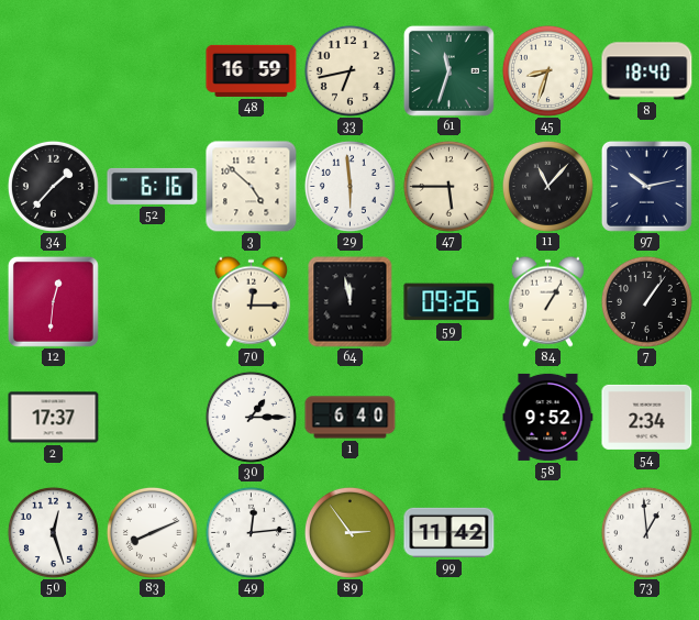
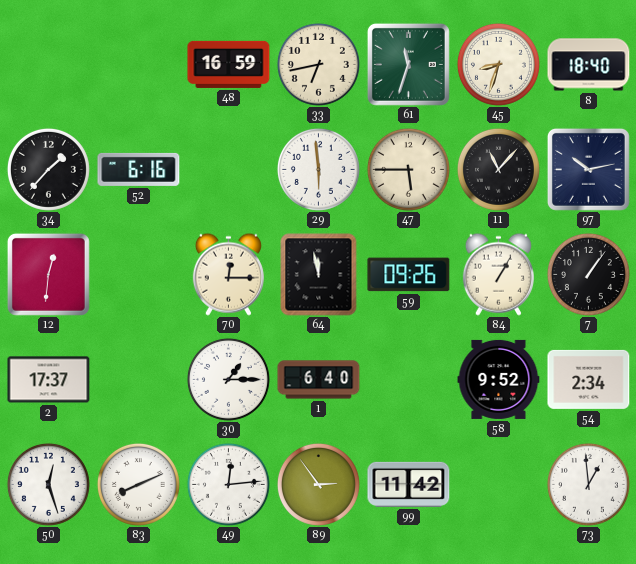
3: 4:52 -> none (252, 187)
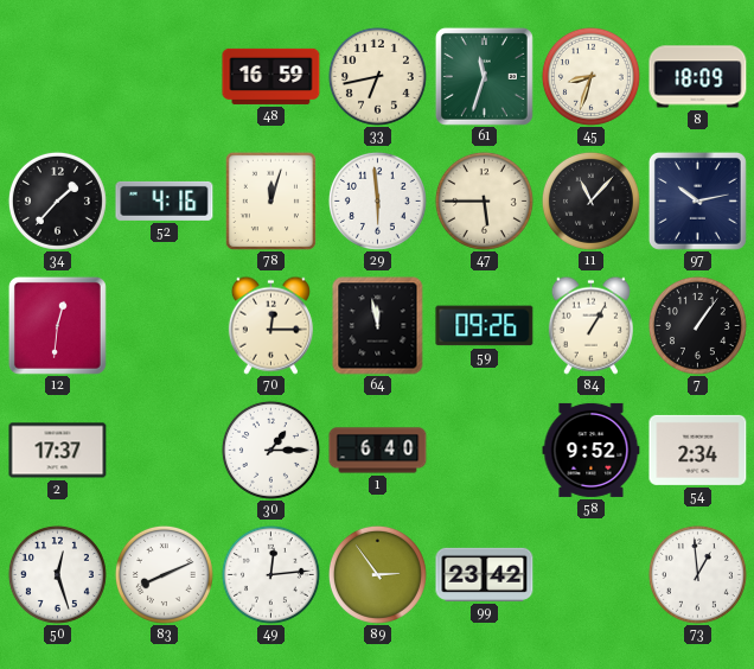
8: 18:40 -> 18:09 (698, 77)
52: 6:16 -> 4:16 (165, 200)
78: none -> 12:03 (270, 200)
99: 11:42 -> 23:42 (485, 574)
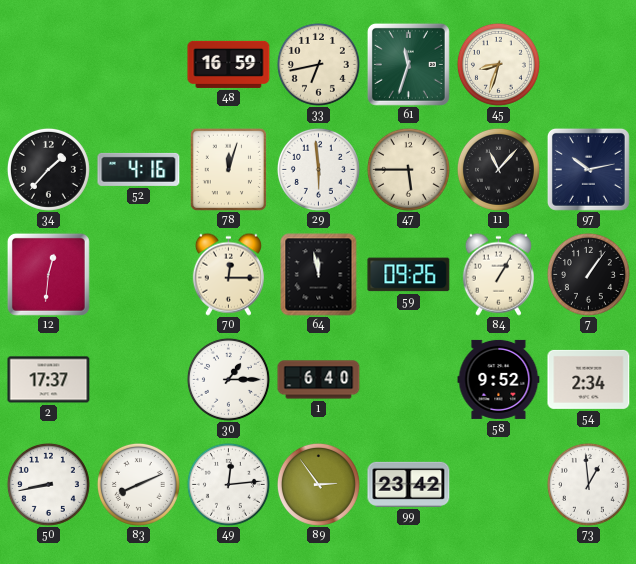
8: 18:09 -> none (698, 77)
50: 12:27 -> 8:43 (48, 484)
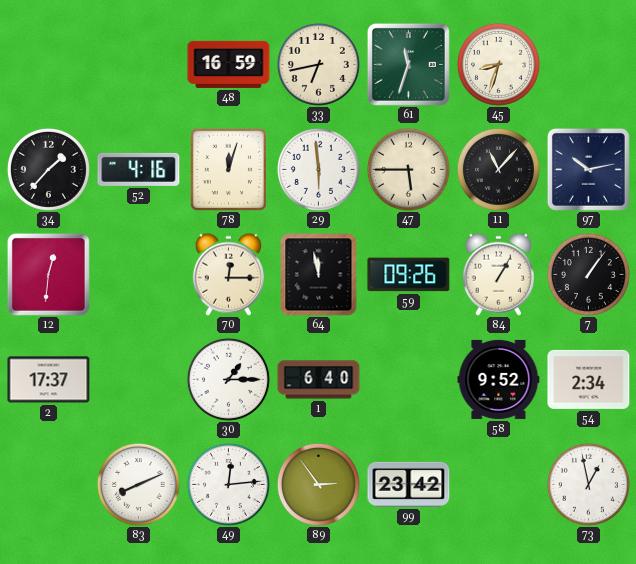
50: 8:43 -> none (48, 484)
73: 12:59 -> 12:58 (588, 484)
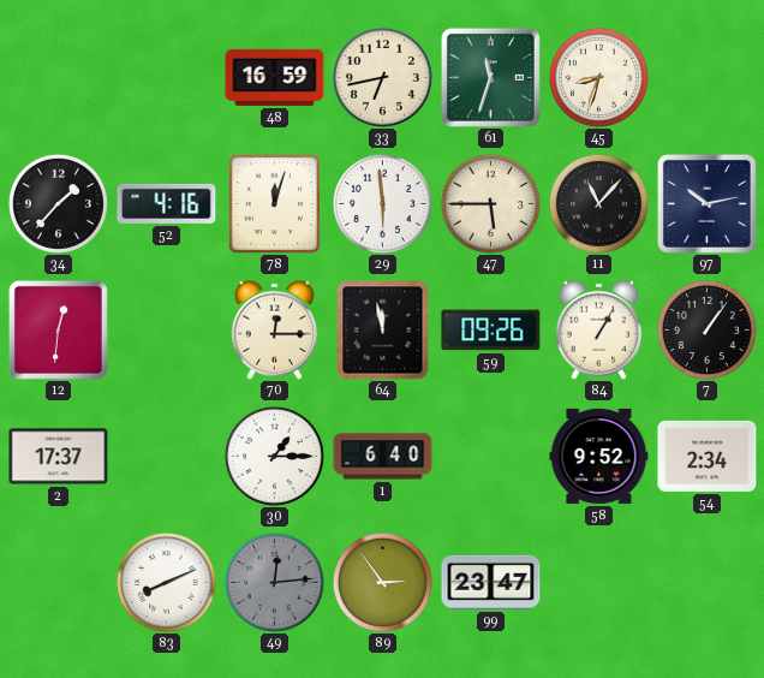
49 dial: white -> grey (274, 582)
99: 23:42 -> 23:47 (491, 582)
73: 12:58 -> none (588, 484)
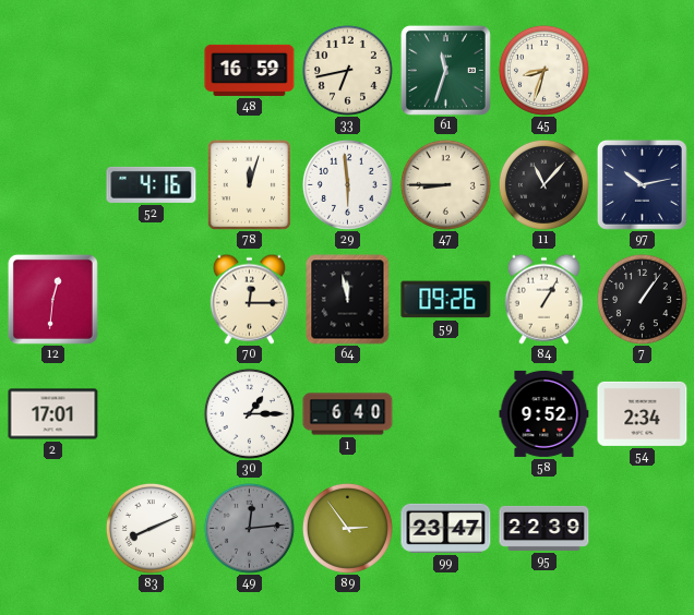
34: 1:37 -> none (58, 203)
47: 5:45 -> 8:45 (445, 184)
2: 17:37 -> 17:01 (53, 414)
95: none -> 22:39 (545, 528)
